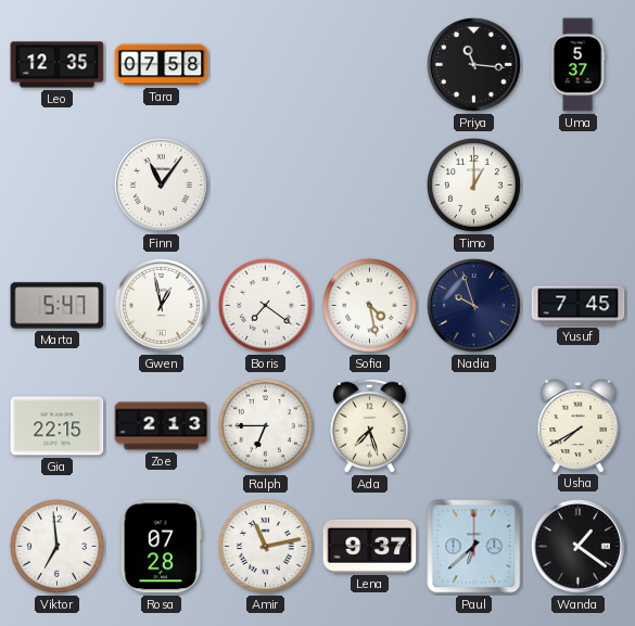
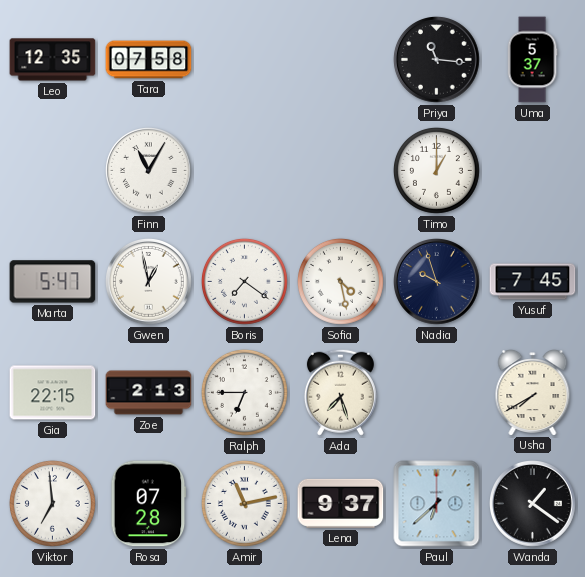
Finn: 11:06 -> 11:05 (149, 171)
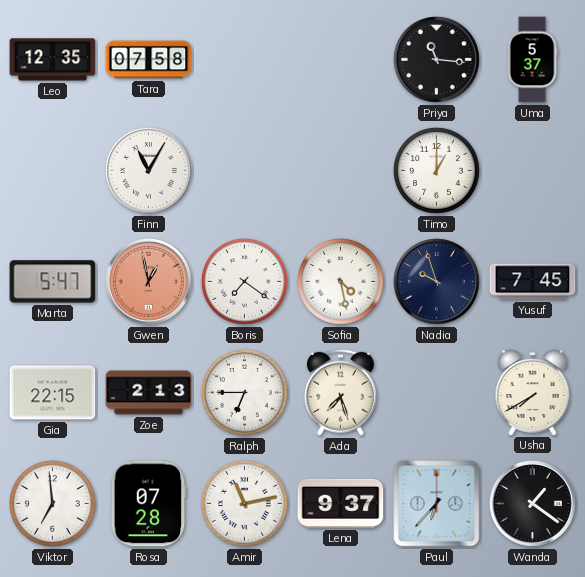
Gwen dial: white -> salmon (149, 282)
Paul: 6:38 -> 6:37 (437, 504)
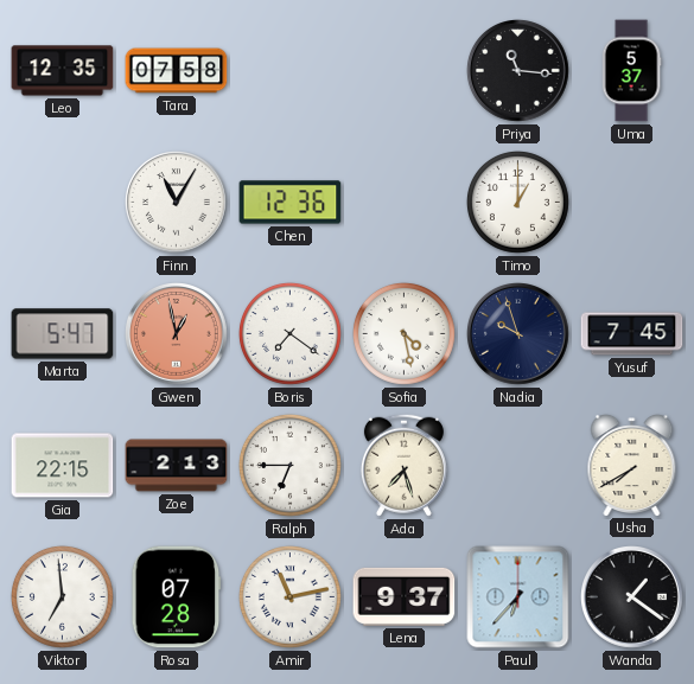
Chen: none -> 12:36 (291, 203)
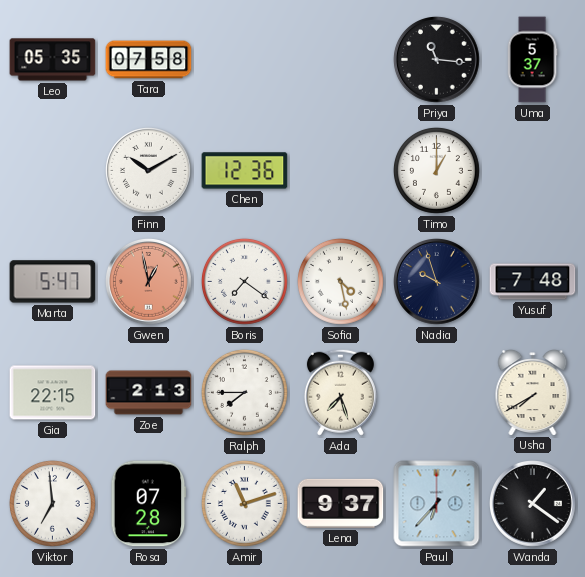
Leo: 12:35 -> 05:35 (53, 60)
Finn: 11:05 -> 10:10 (149, 171)
Yusuf: 7:45 -> 7:48 (533, 282)
Ralph: 6:45 -> 7:45 (244, 392)
Amir: 11:13 -> 11:12 (244, 503)
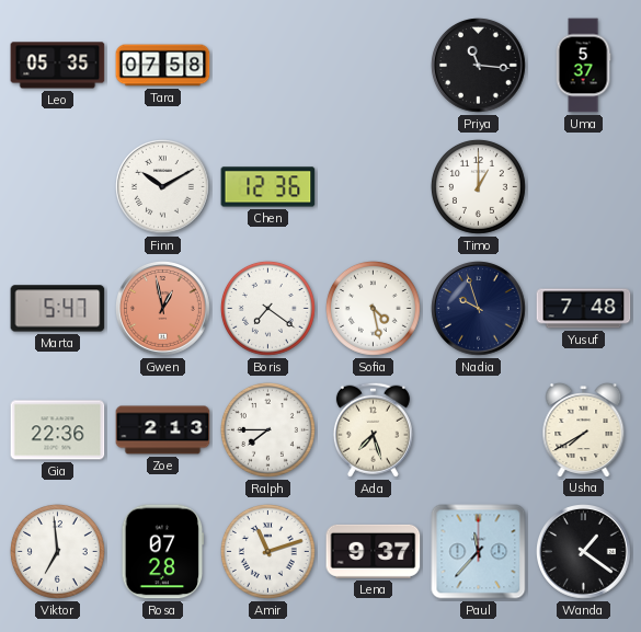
Gia: 22:15 -> 22:36 (58, 430)
Paul: 6:37 -> 11:37 (479, 552)
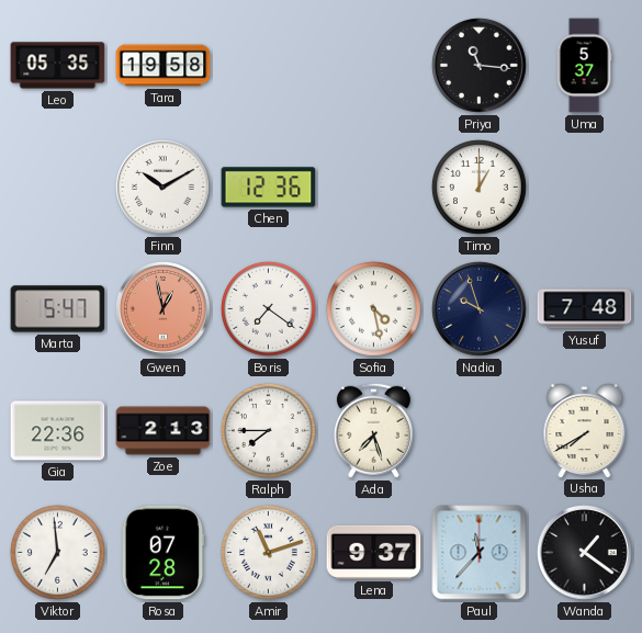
Tara: 07:58 -> 19:58 (164, 66)
